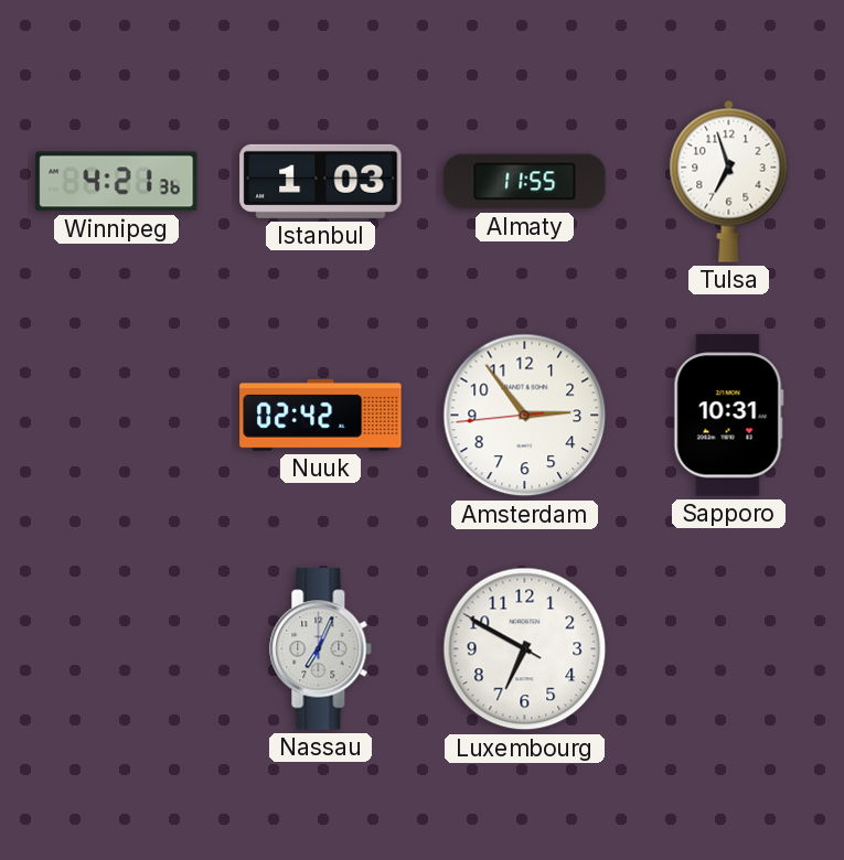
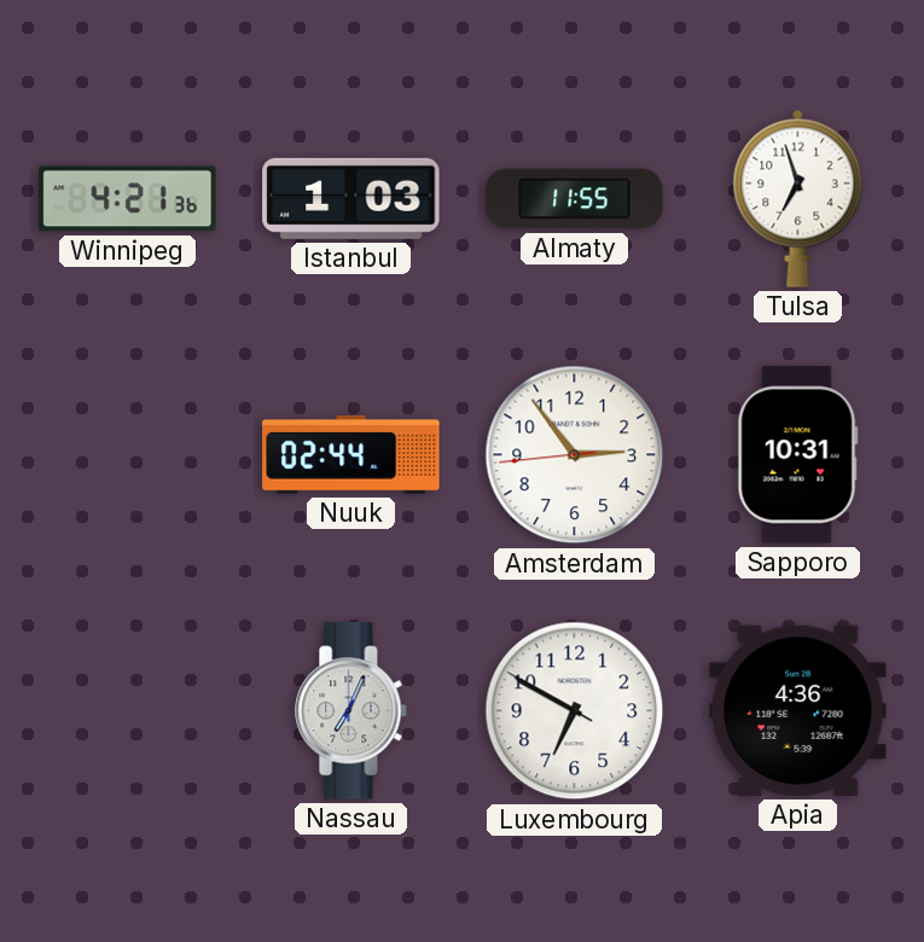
Nuuk: 02:42 -> 02:44 (351, 454)
Apia: none -> 4:36 (798, 710)
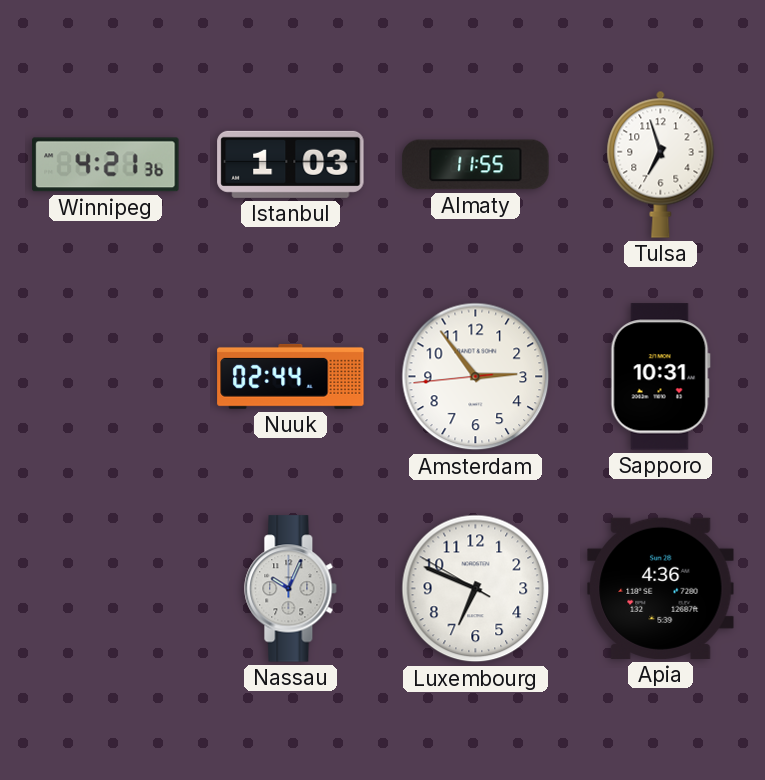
Nassau: 7:04 -> 10:04 (291, 589)
Luxembourg: 6:49 -> 6:48 (476, 589)
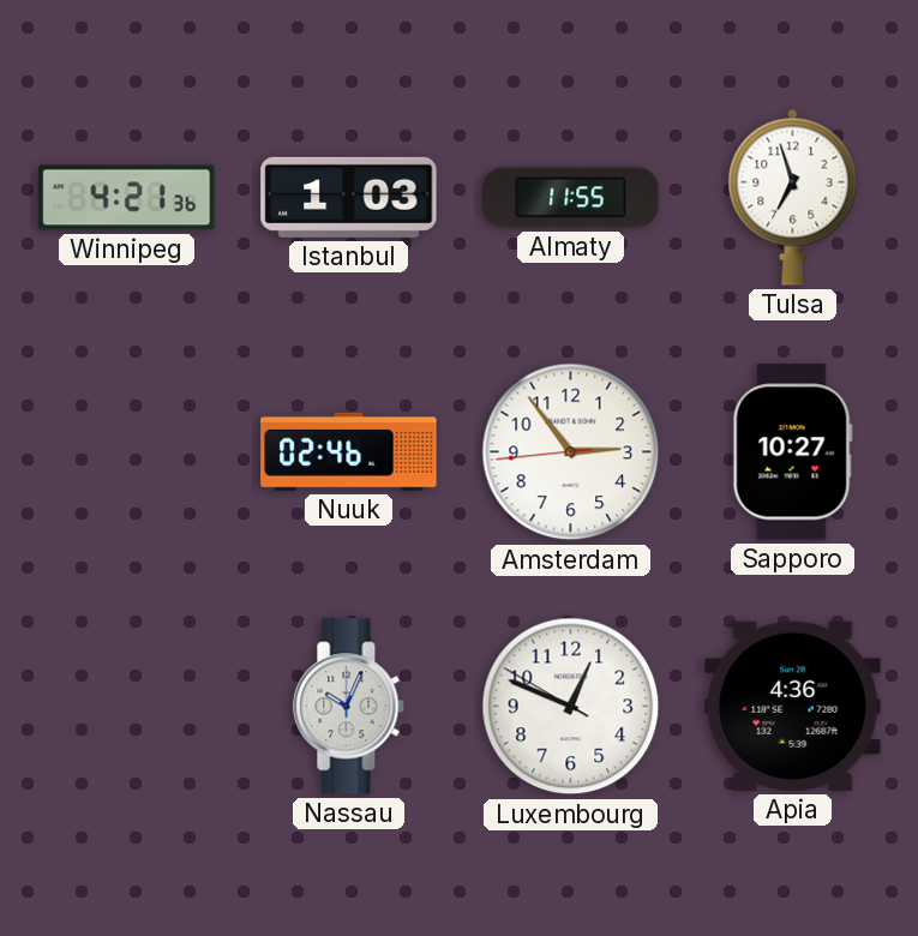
Nuuk: 02:44 -> 02:46 (349, 451)
Sapporo: 10:31 -> 10:27 (792, 452)
Luxembourg: 6:48 -> 12:48 (571, 707)
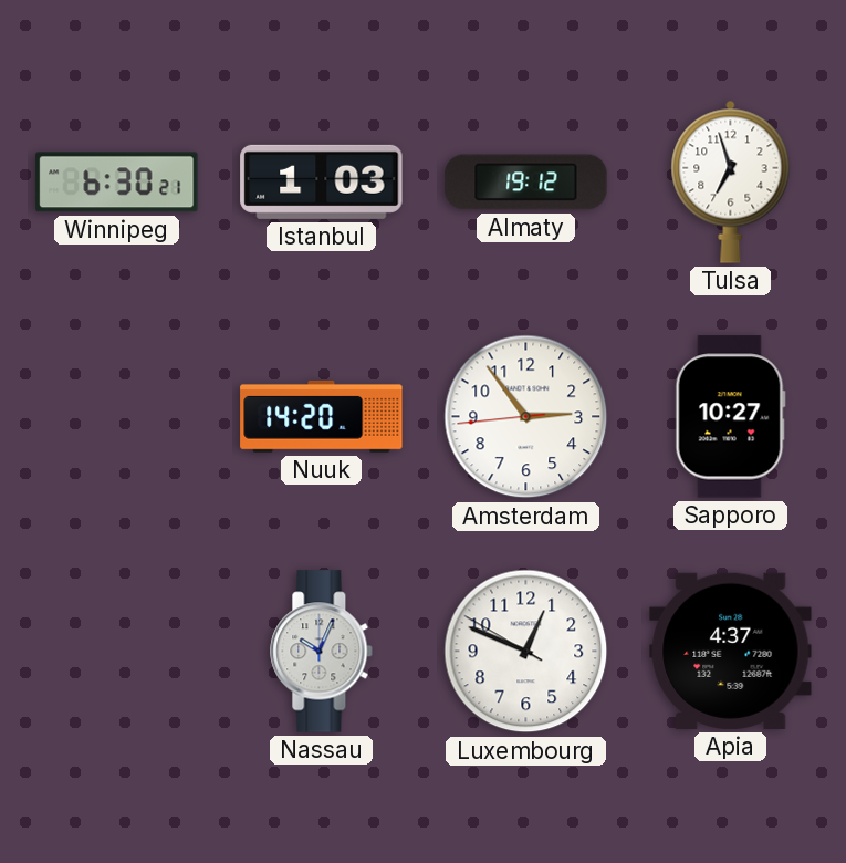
Winnipeg: 4:21 -> 6:30 (117, 183)
Almaty: 11:55 -> 19:12 (526, 183)
Nuuk: 02:46 -> 14:20 (322, 416)
Apia: 4:36 -> 4:37 (731, 651)
